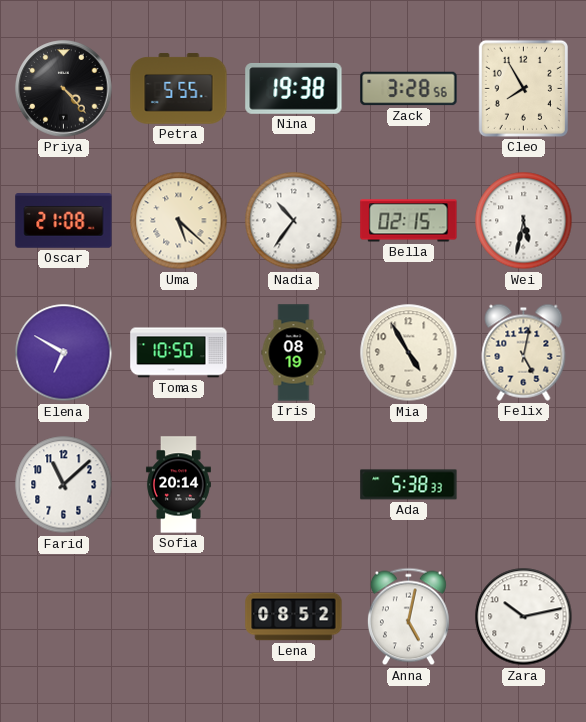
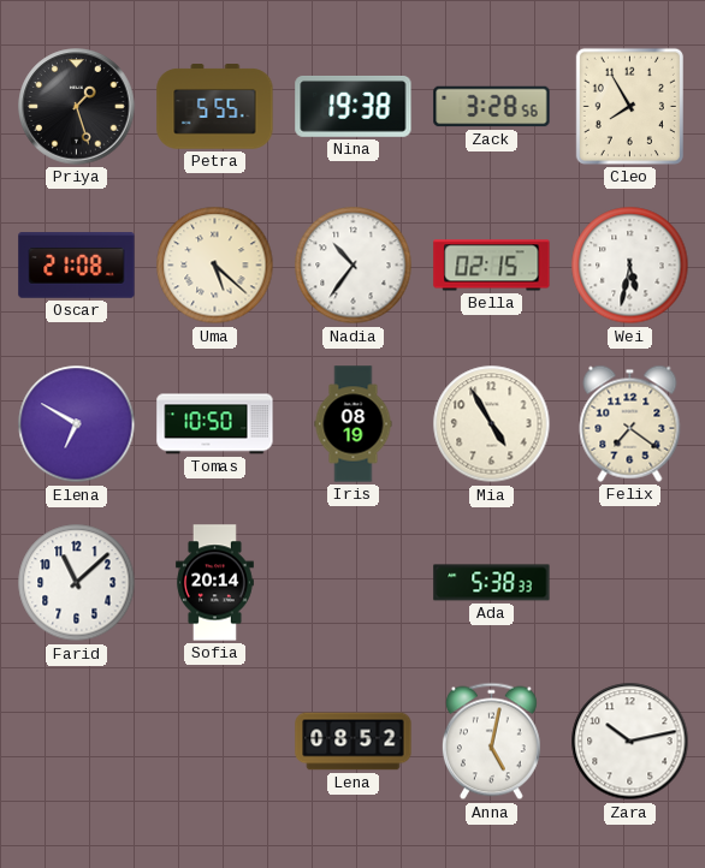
Priya: 4:23 -> 1:27 (77, 107)
Felix: 5:02 -> 7:21 (630, 423)
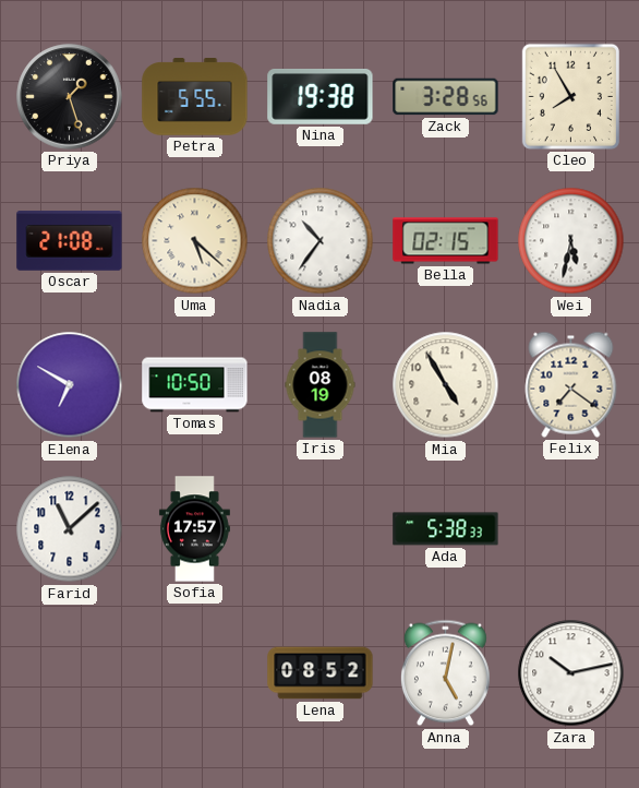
Sofia: 20:14 -> 17:57 (194, 529)
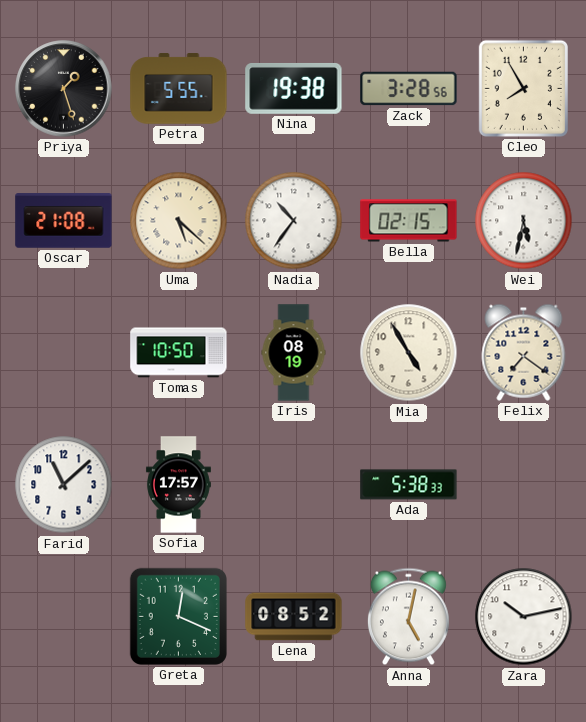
Elena: 6:50 -> none (70, 385)
Greta: none -> 12:19 (178, 616)
